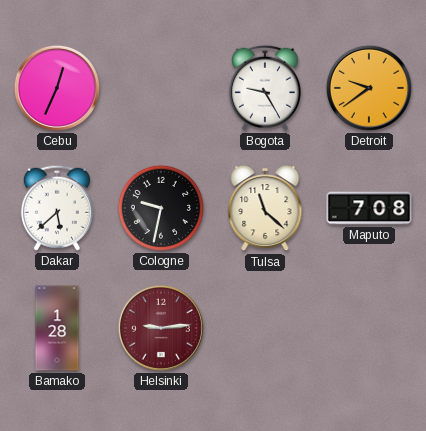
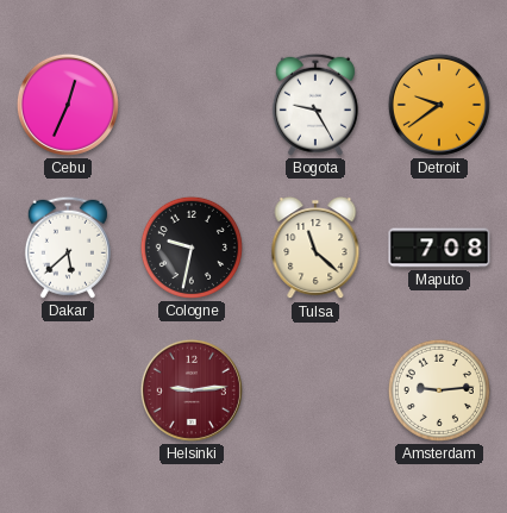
Bamako: 1:28 -> none (57, 328)
Amsterdam: none -> 9:14 (439, 390)
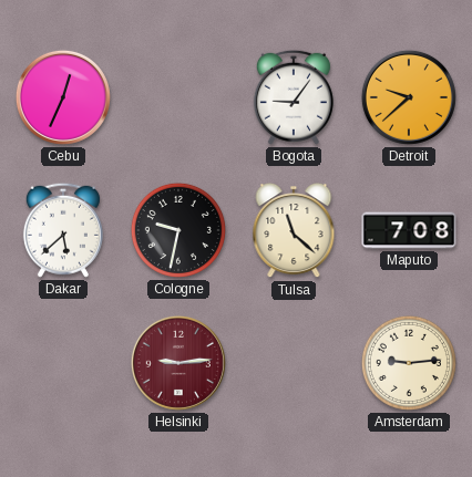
Bogota: 9:25 -> 9:06 (294, 97)
Detroit: 9:39 -> 9:38 (409, 97)
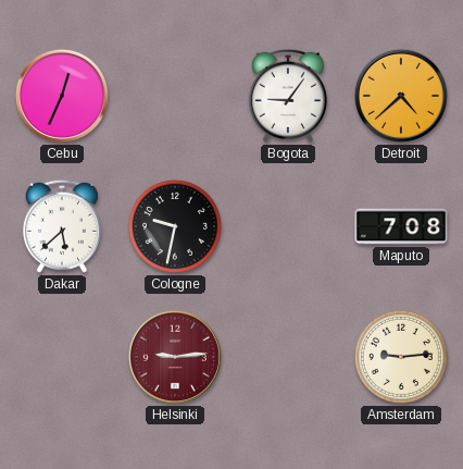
Detroit: 9:38 -> 4:38 (401, 96)
Tulsa: 11:22 -> none (294, 231)
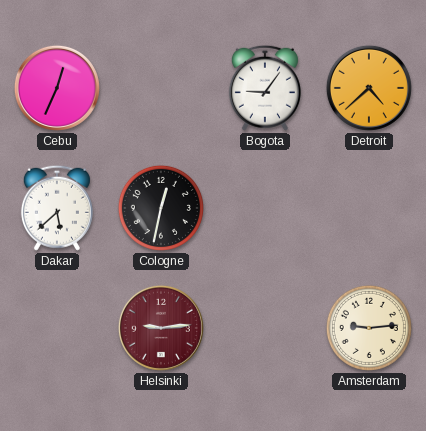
Cologne: 9:32 -> 12:32 (161, 208)
Maputo: 7:08 -> none (401, 226)
